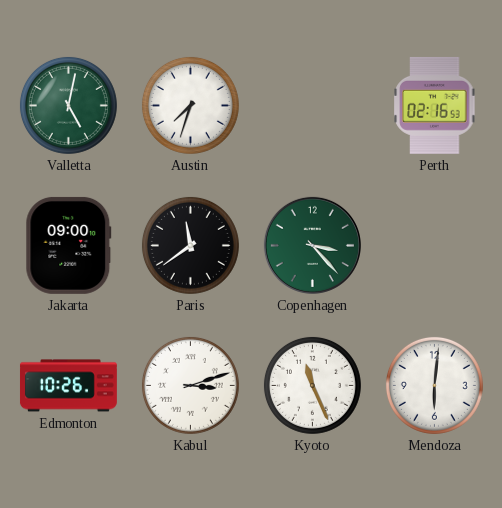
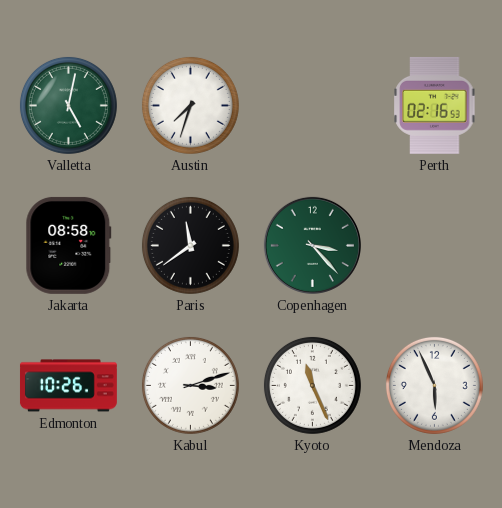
Jakarta: 09:00 -> 08:58 (69, 245)
Mendoza: 6:01 -> 5:56 (434, 385)
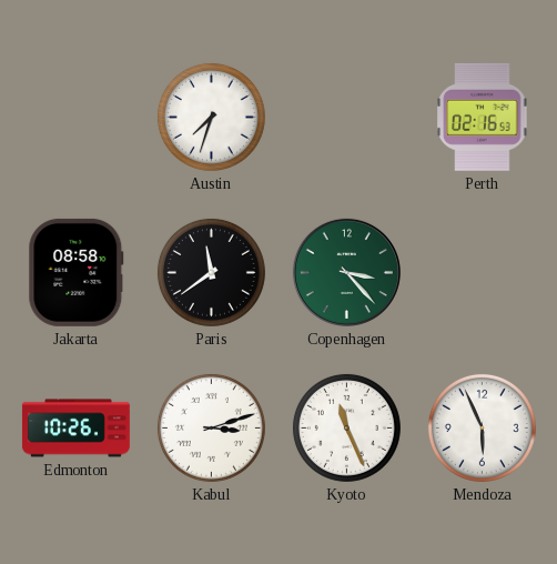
Valletta: 5:02 -> none (68, 105)
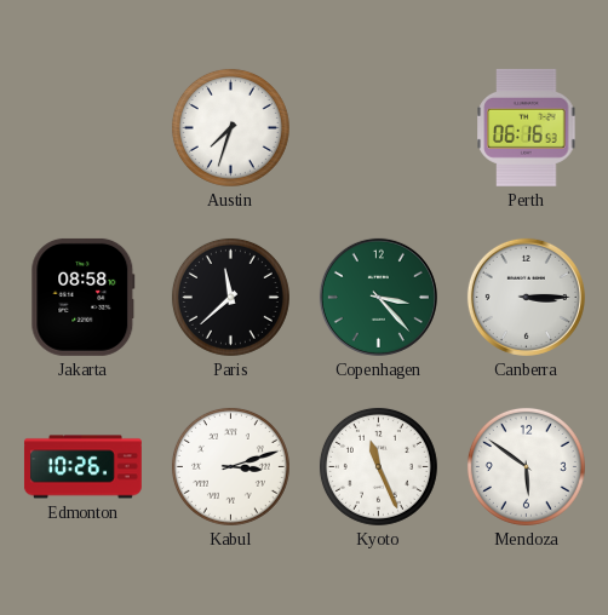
Perth: 02:16 -> 06:16 (527, 127)
Paris: 11:39 -> 11:38 (230, 297)
Canberra: none -> 3:15 (526, 297)
Mendoza: 5:56 -> 5:51 (526, 466)
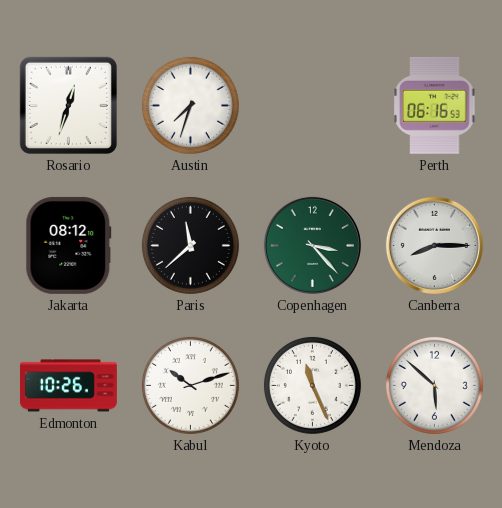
Rosario: none -> 12:33 (68, 105)
Jakarta: 08:58 -> 08:12 (69, 245)
Canberra: 3:15 -> 8:15 (434, 245)
Kabul: 3:12 -> 10:12 (190, 385)
Mendoza: 5:51 -> 5:52 (434, 385)
